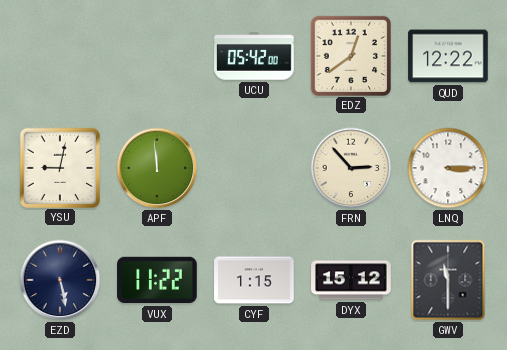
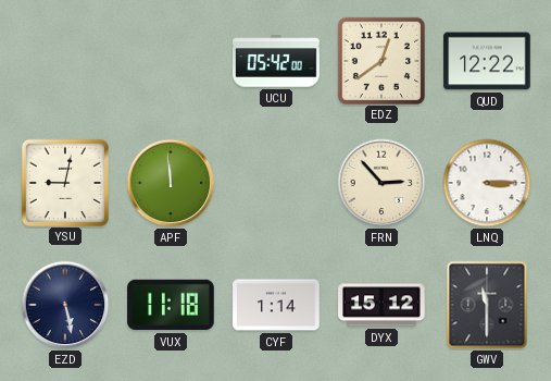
VUX: 11:22 -> 11:18 (171, 305)
CYF: 1:15 -> 1:14 (276, 305)
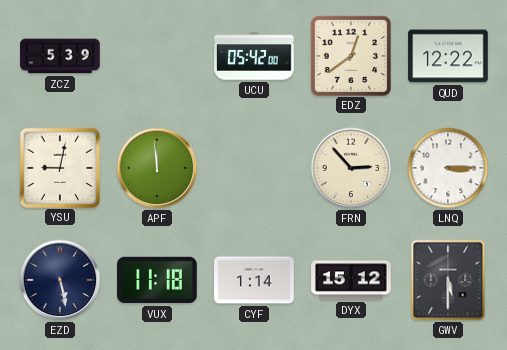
ZCZ: none -> 5:39 (60, 56)
GWV: 11:30 -> 5:30 (448, 280)
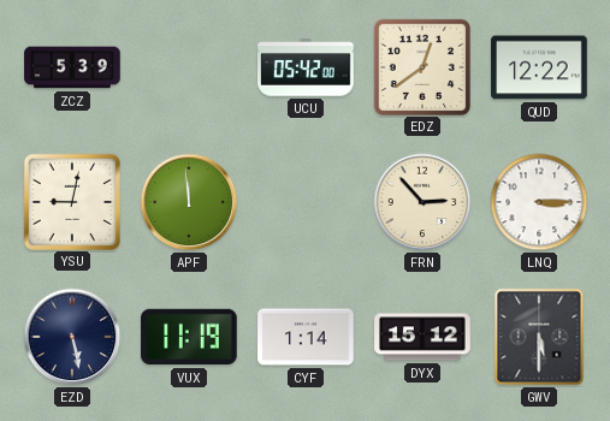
VUX: 11:18 -> 11:19 (189, 337)
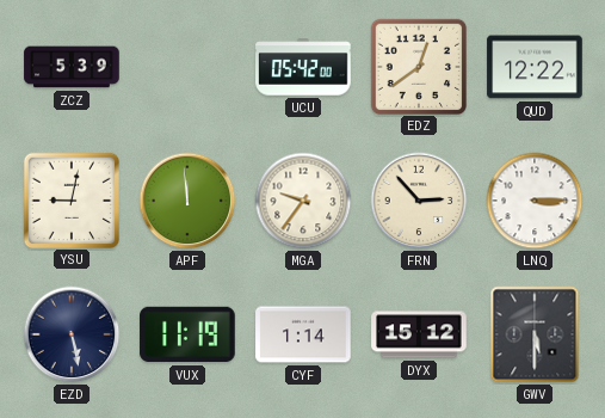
MGA: none -> 9:36 (303, 201)
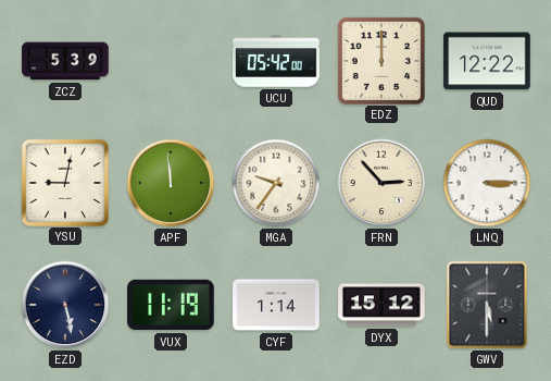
EDZ: 12:39 -> 12:00 (380, 60)
